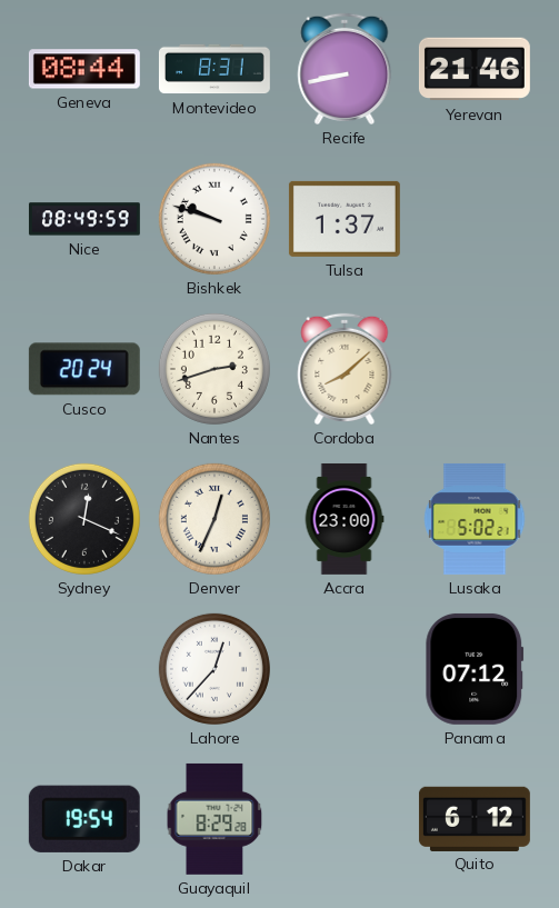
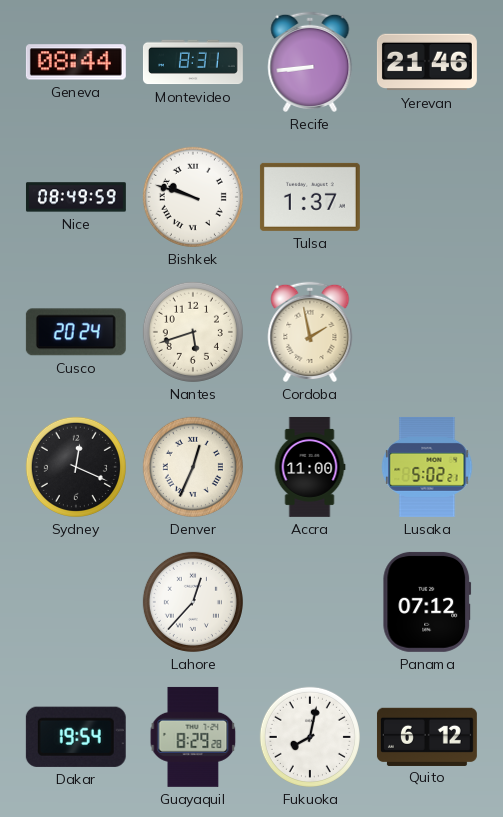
Recife: 8:43 -> 8:44 (310, 62)
Nantes: 2:42 -> 5:42 (193, 332)
Cordoba: 8:08 -> 1:58 (310, 332)
Accra: 23:00 -> 11:00 (310, 467)
Fukuoka: none -> 8:02 (310, 737)
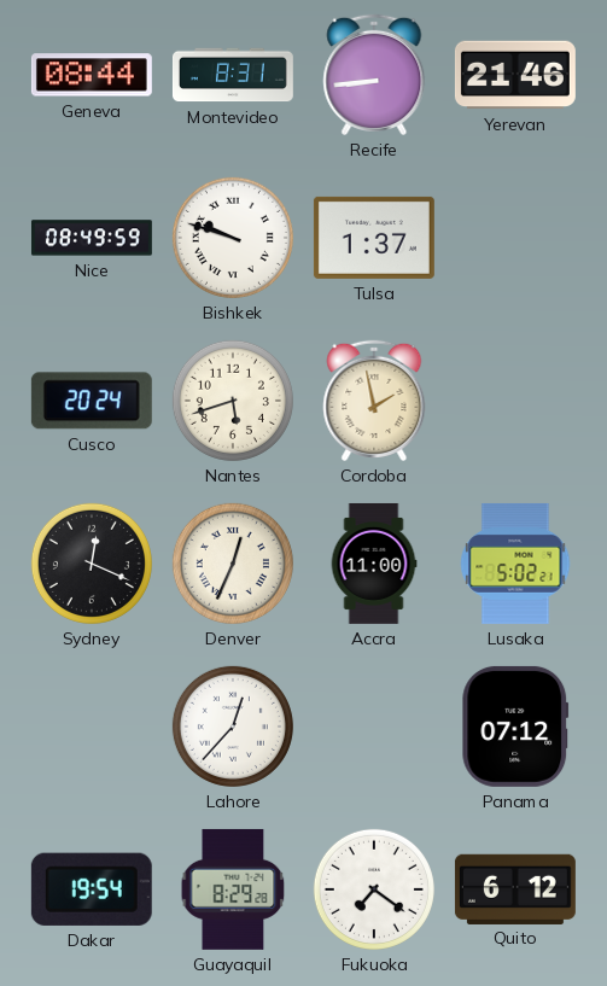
Fukuoka: 8:02 -> 7:21 (374, 889)
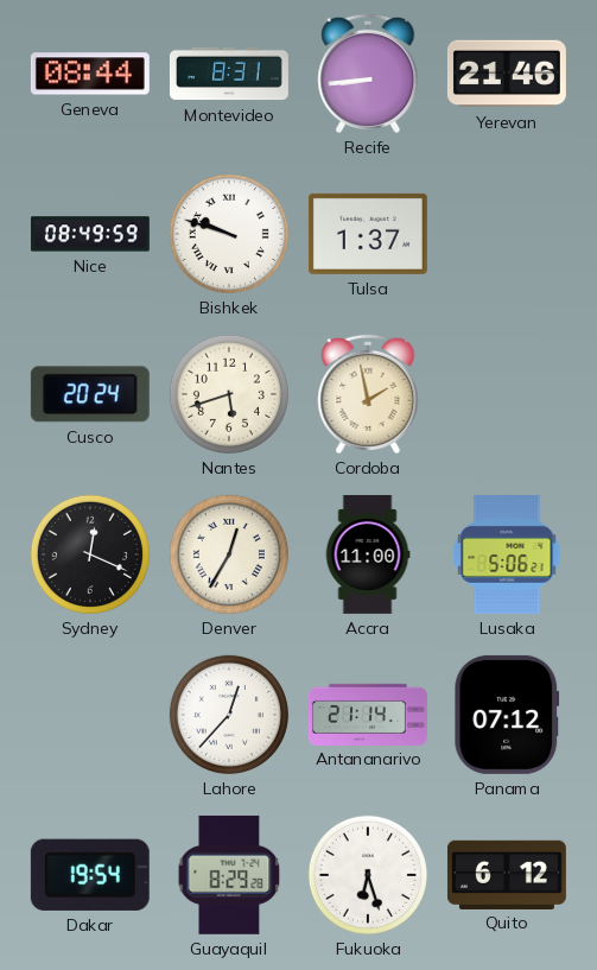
Denver: 12:34 -> 12:35 (229, 554)
Lusaka: 5:02 -> 5:06 (507, 554)
Antananarivo: none -> 21:14 (369, 714)
Fukuoka: 7:21 -> 6:27 (368, 875)
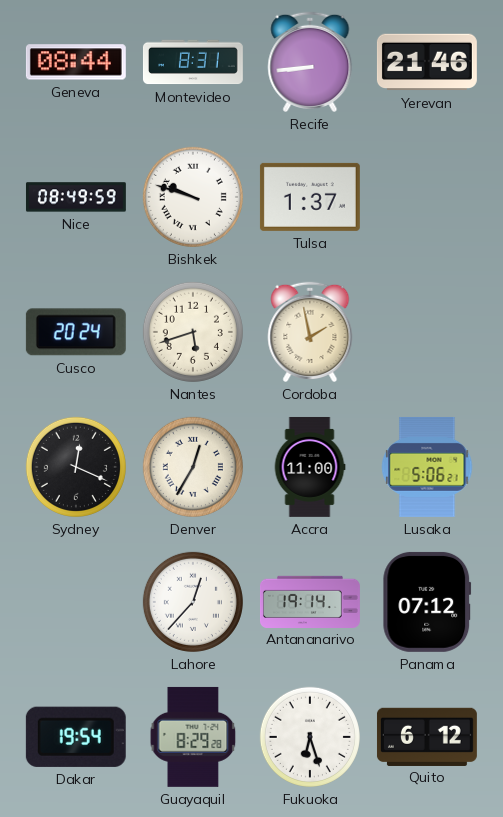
Antananarivo: 21:14 -> 19:14 (311, 601)
